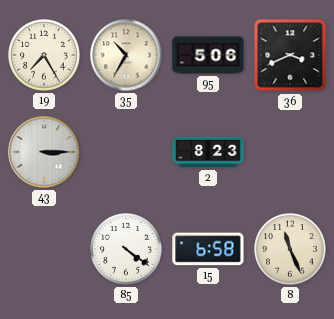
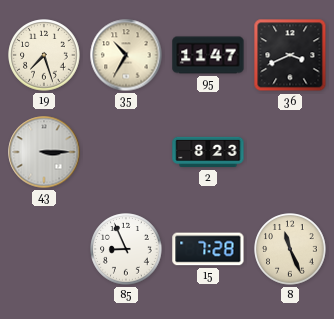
19: 7:25 -> 7:27 (44, 55)
95: 5:06 -> 11:47 (208, 55)
85: 4:21 -> 8:56 (126, 249)
15: 6:58 -> 7:28 (208, 249)
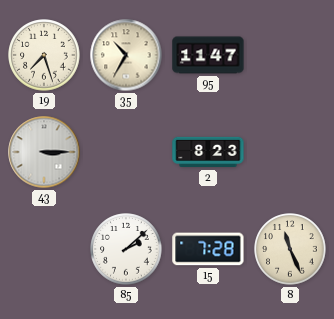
36: 3:41 -> none (290, 55)
85: 8:56 -> 2:08 (126, 249)
